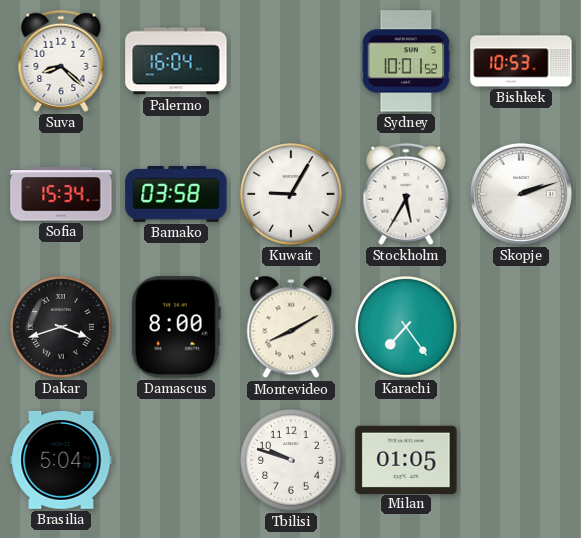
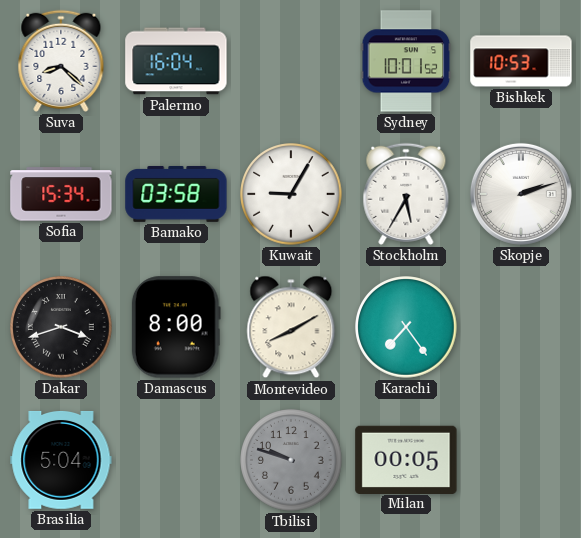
Tbilisi dial: white -> grey (291, 460)
Milan: 01:05 -> 00:05 (406, 459)
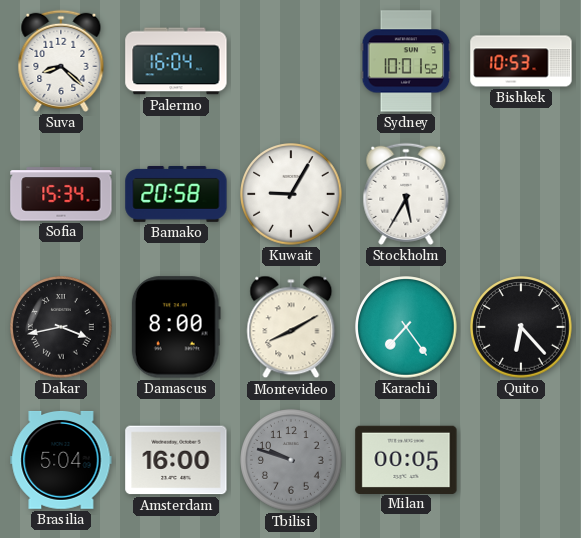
Bamako: 03:58 -> 20:58 (176, 194)
Skopje: 2:12 -> none (521, 194)
Dakar: 3:42 -> 3:43 (61, 327)
Quito: none -> 6:23 (521, 327)
Amsterdam: none -> 16:00 (176, 460)
